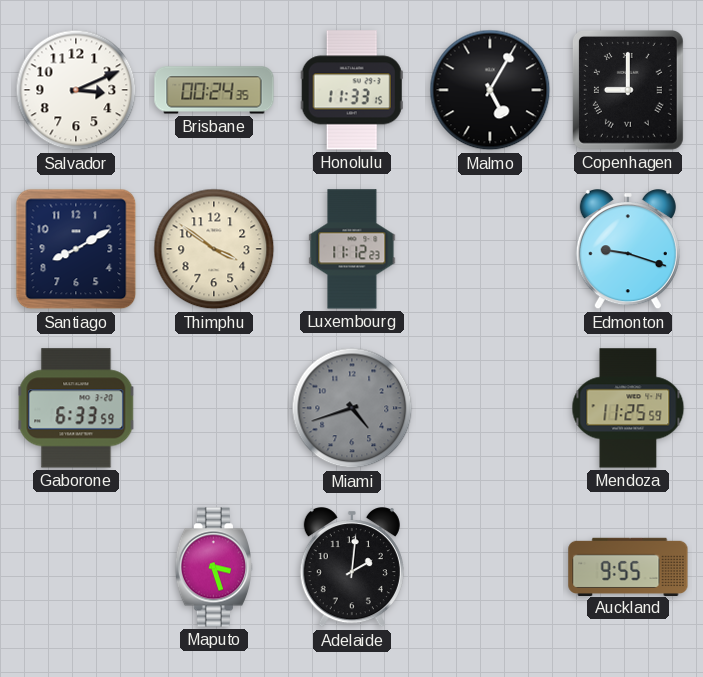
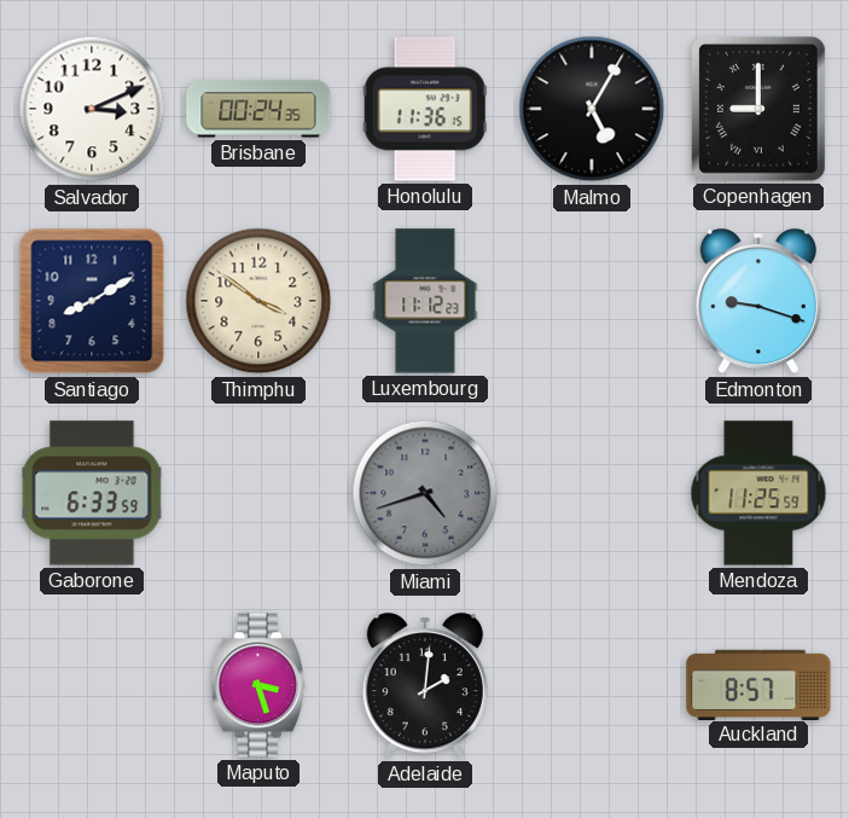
Honolulu: 11:33 -> 11:36 (425, 109)
Auckland: 9:55 -> 8:57 (758, 684)
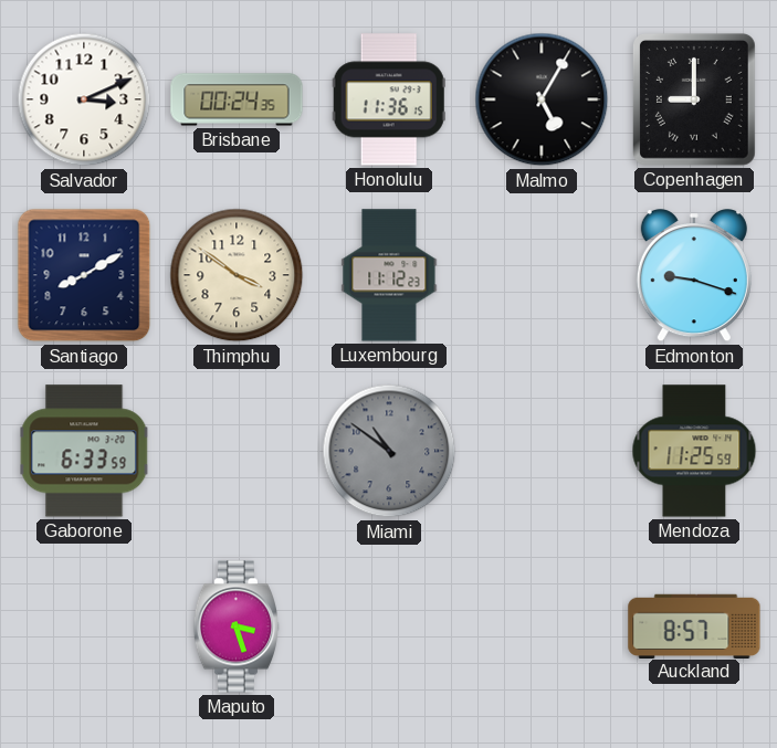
Miami: 4:42 -> 10:51 (389, 451)
Adelaide: 2:01 -> none (425, 686)
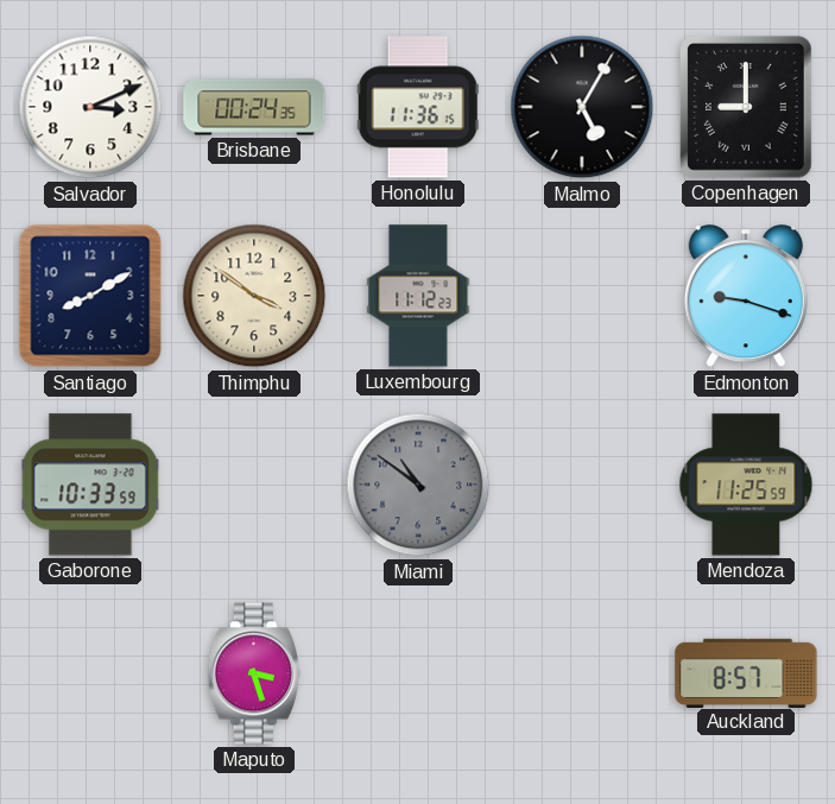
Gaborone: 6:33 -> 10:33 (90, 485)
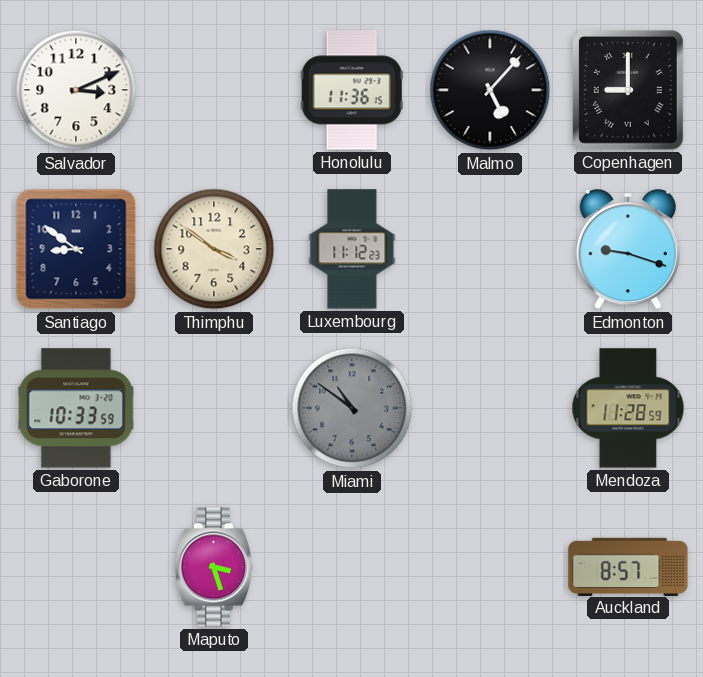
Brisbane: 00:24 -> none (254, 107)
Malmo: 5:05 -> 5:07 (490, 90)
Santiago: 8:10 -> 8:51 (76, 249)
Mendoza: 11:25 -> 11:28 (628, 408)
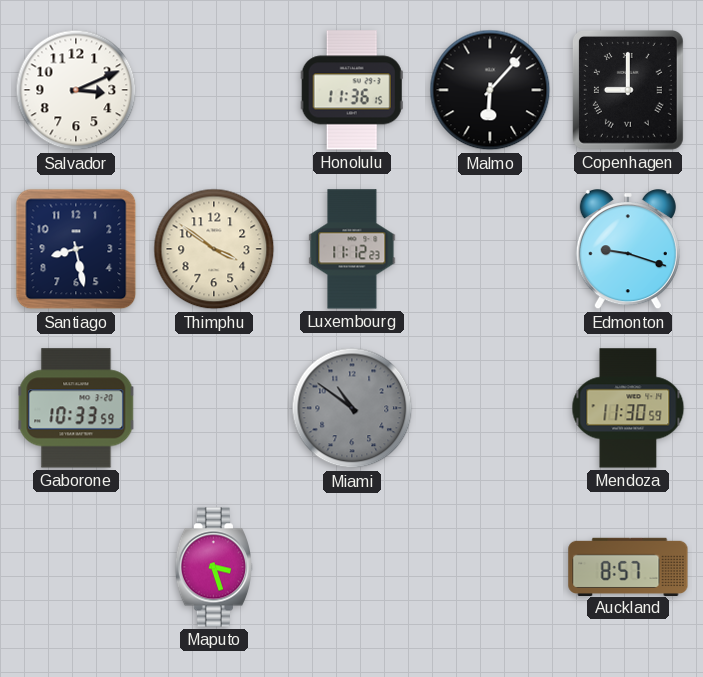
Malmo: 5:07 -> 6:07 (490, 90)
Santiago: 8:51 -> 8:28 (76, 249)
Mendoza: 11:28 -> 11:30 (628, 408)
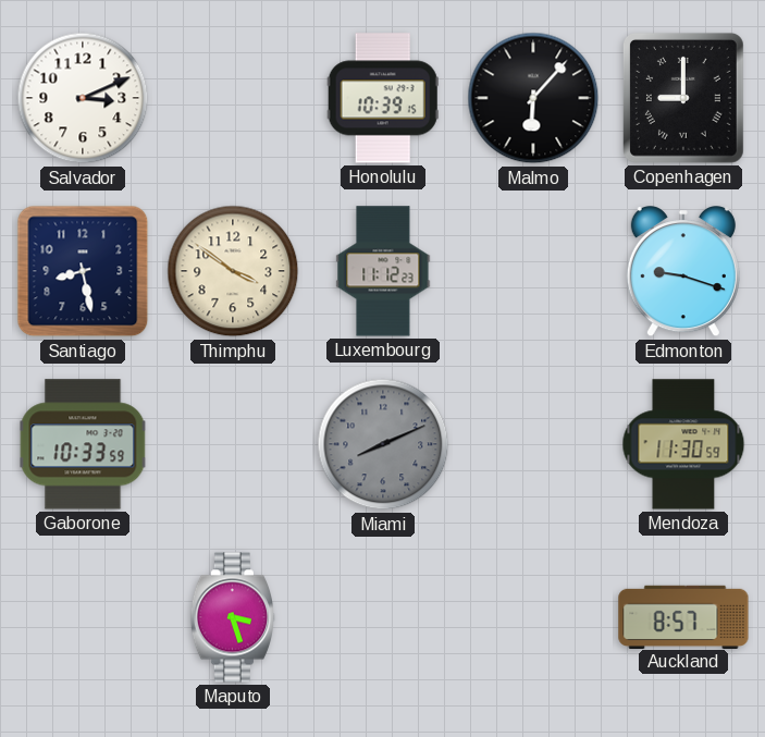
Honolulu: 11:36 -> 10:39 (383, 98)
Miami: 10:51 -> 8:11 (383, 444)
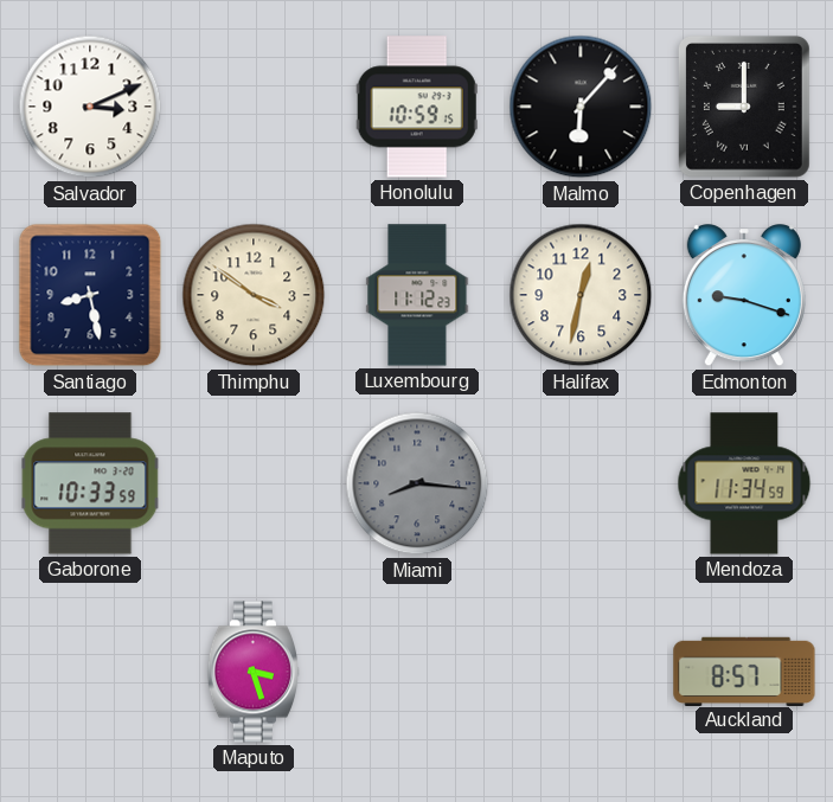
Honolulu: 10:39 -> 10:59 (417, 107)
Halifax: none -> 12:32 (581, 295)
Miami: 8:11 -> 8:16 (417, 483)
Mendoza: 11:30 -> 11:34 (744, 483)
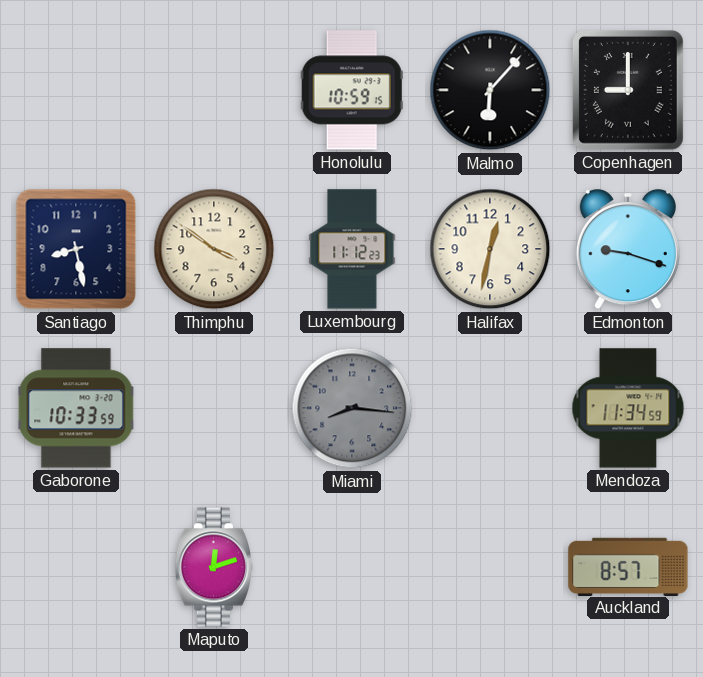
Salvador: 3:11 -> none (90, 107)
Maputo: 3:27 -> 12:12 (214, 567)
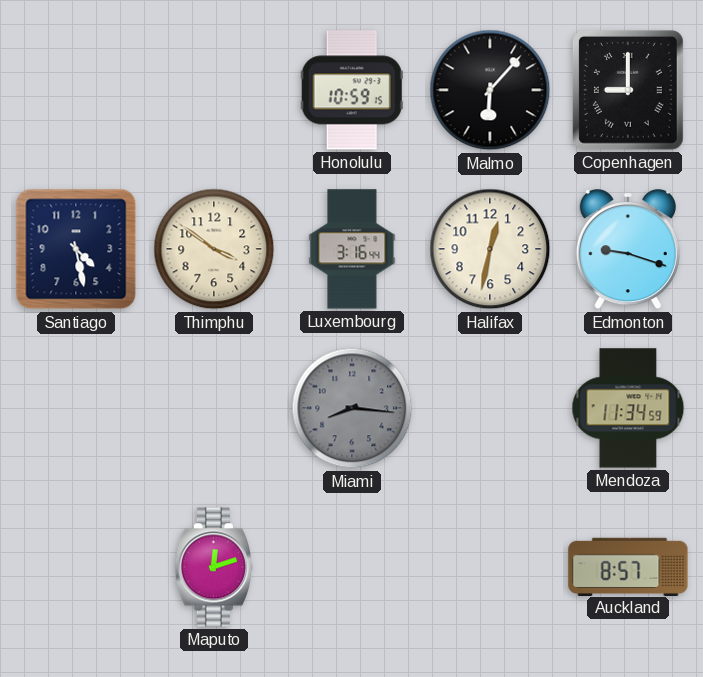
Santiago: 8:28 -> 4:28 (76, 249)
Luxembourg: 11:12 -> 3:16 (352, 249)
Gaborone: 10:33 -> none (76, 408)
